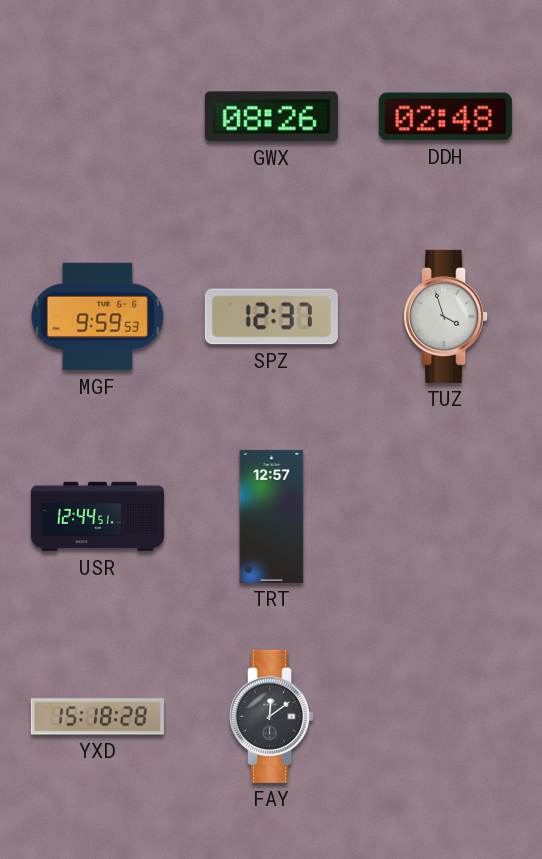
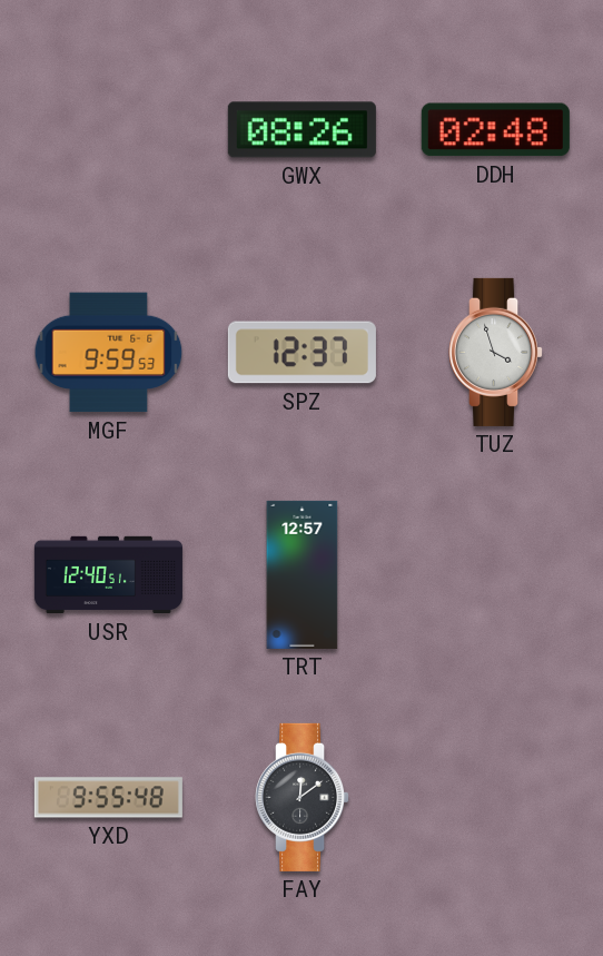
USR: 12:44 -> 12:40 (108, 575)
YXD: 15:18 -> 9:55 (108, 798)
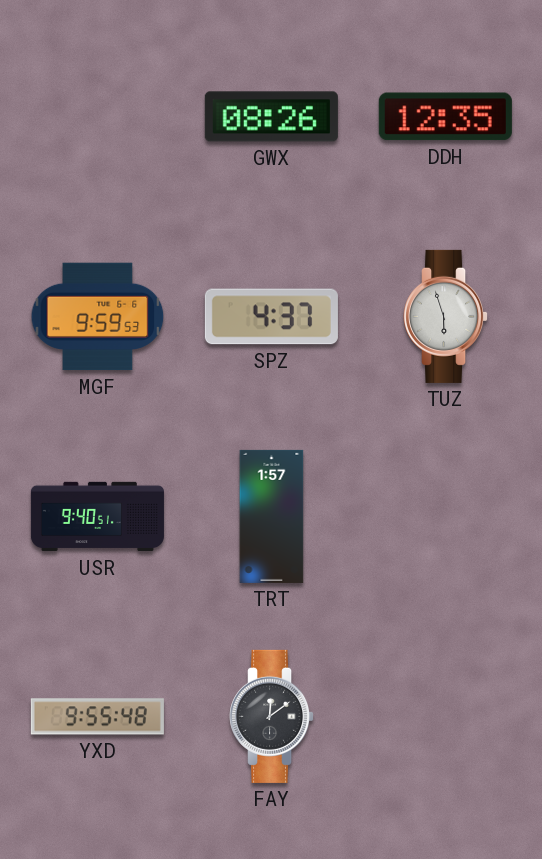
DDH: 02:48 -> 12:35 (445, 117)
SPZ: 12:37 -> 4:37 (271, 317)
TUZ: 3:57 -> 5:57 (446, 316)
USR: 12:40 -> 9:40 (97, 517)
TRT: 12:57 -> 1:57 (272, 516)
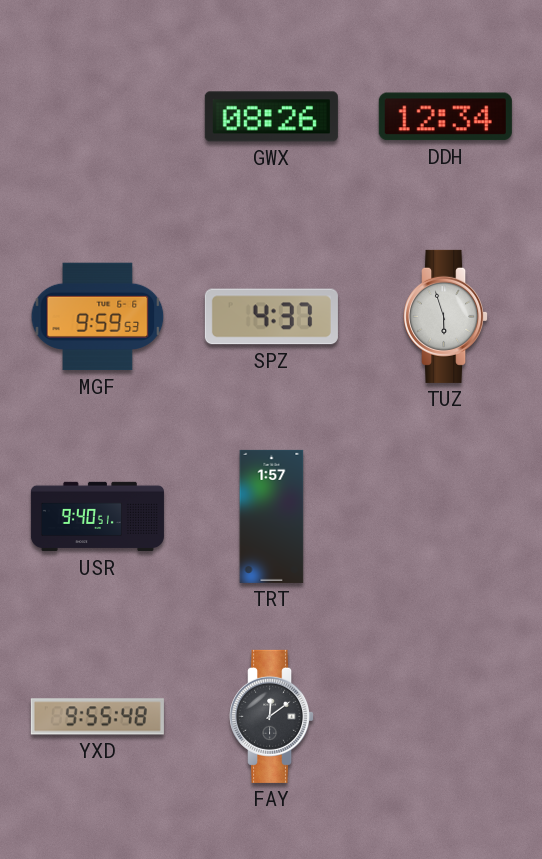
DDH: 12:35 -> 12:34 (445, 117)
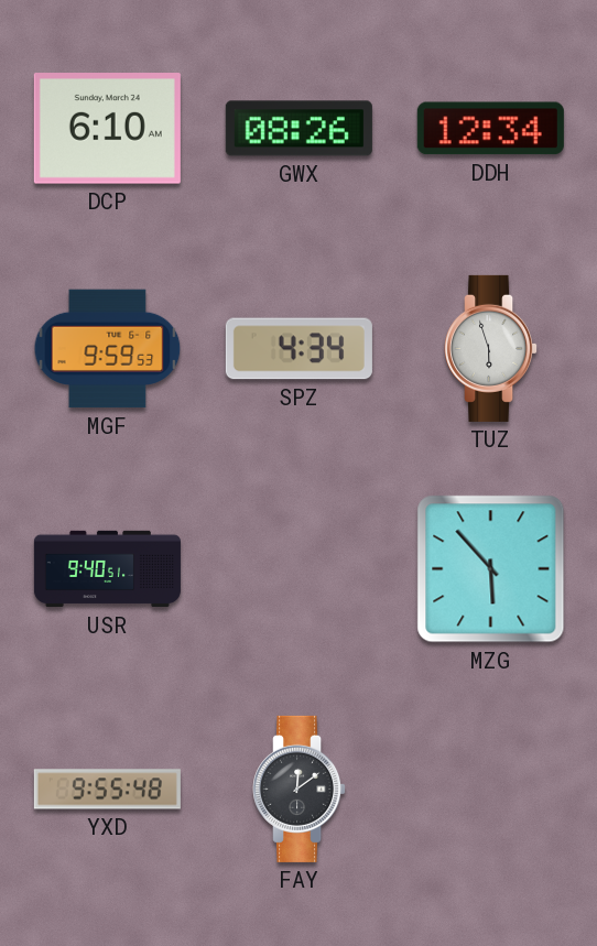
DCP: none -> 6:10 (107, 129)
SPZ: 4:37 -> 4:34 (298, 349)
TRT: 1:57 -> none (272, 516)
MZG: none -> 5:53 (491, 569)
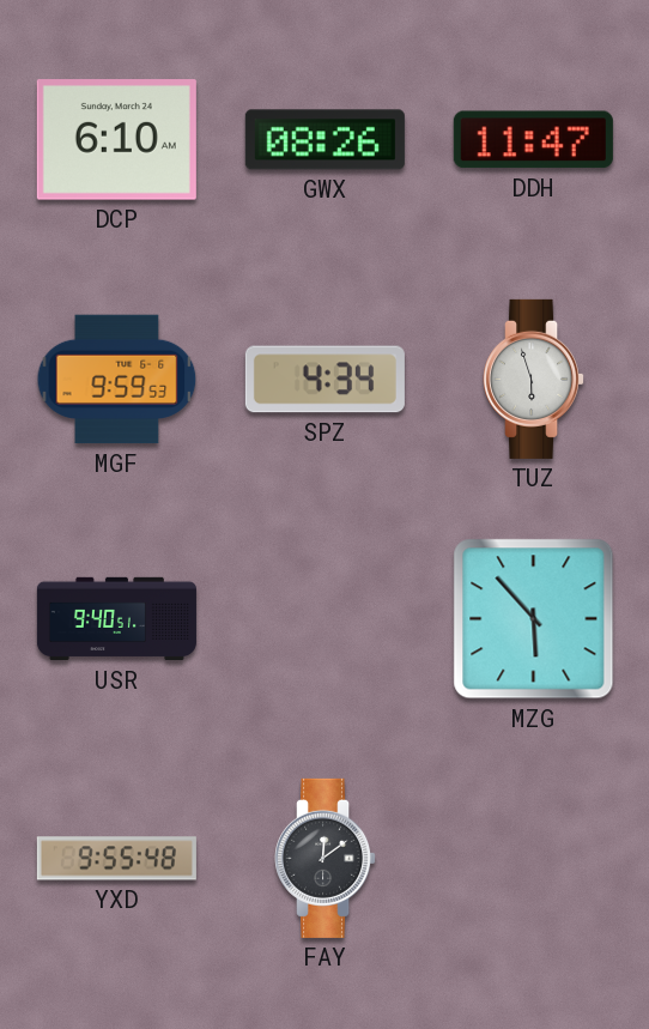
DDH: 12:34 -> 11:47 (533, 140)
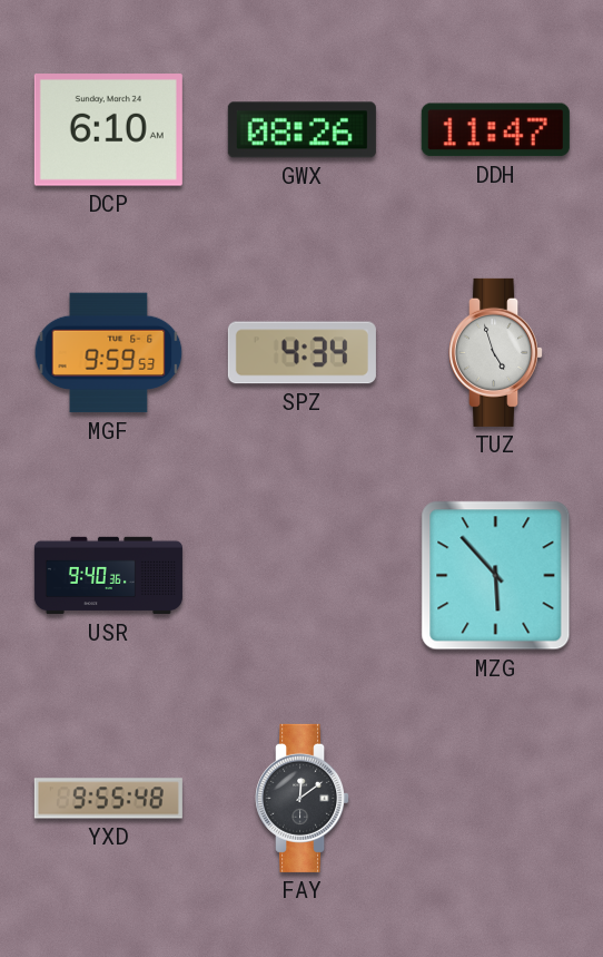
TUZ: 5:57 -> 4:57 (496, 352)
USR: 9:40:51 -> 9:40:36 (108, 576)
